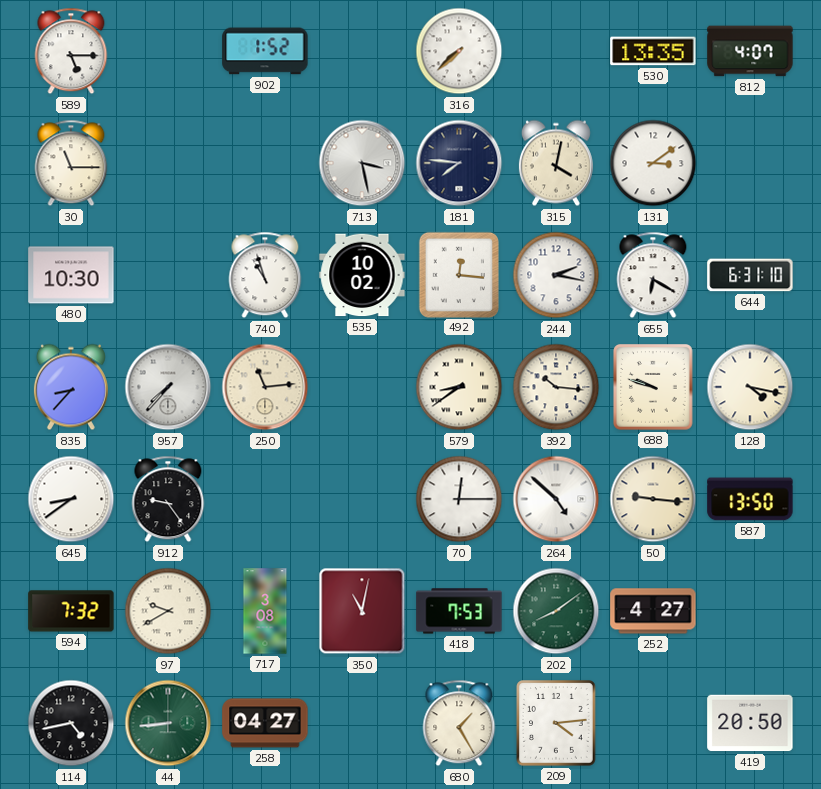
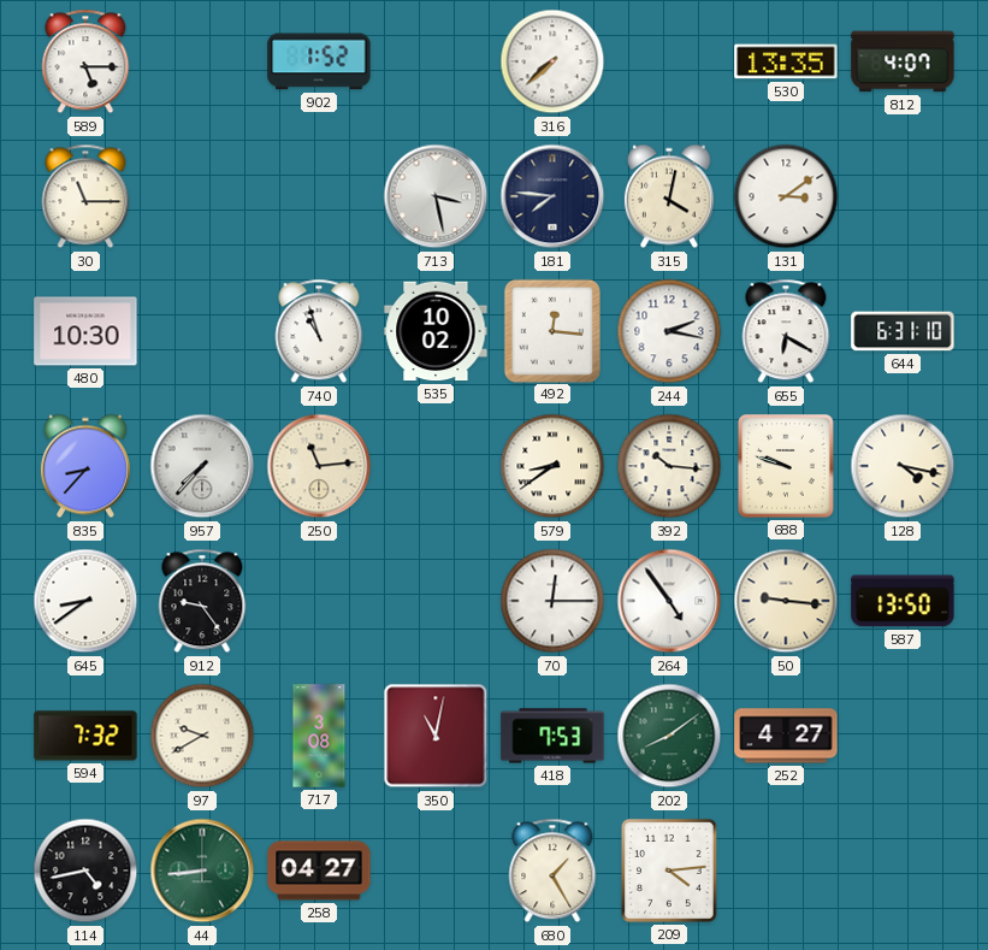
264: 4:52 -> 4:54 (669, 601)
419: 20:50 -> none (750, 723)
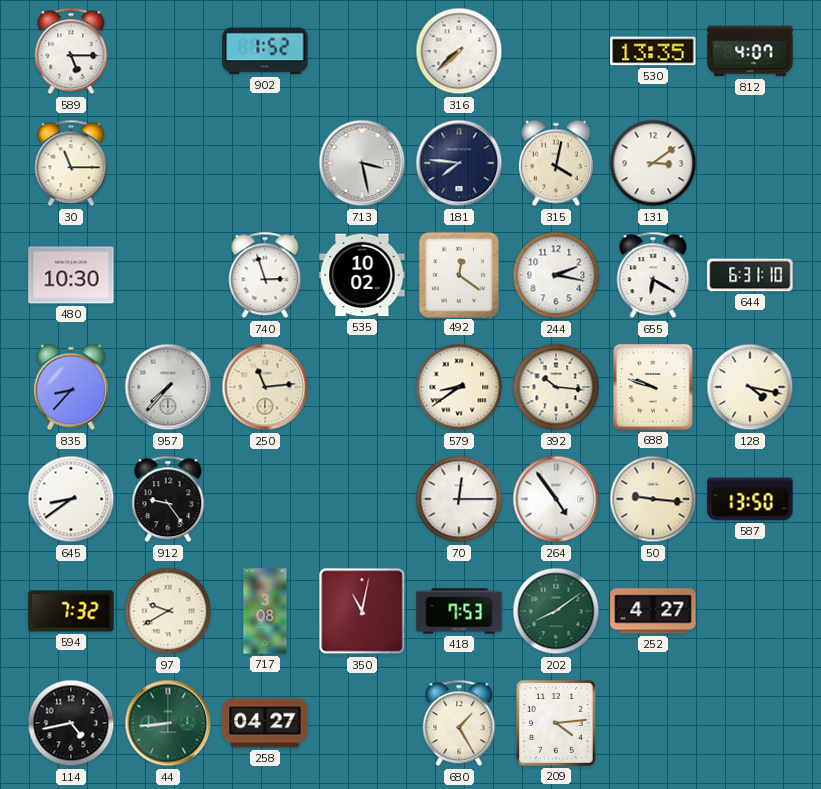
740: 10:57 -> 2:57 (265, 275)
492: 12:16 -> 12:21 (459, 274)
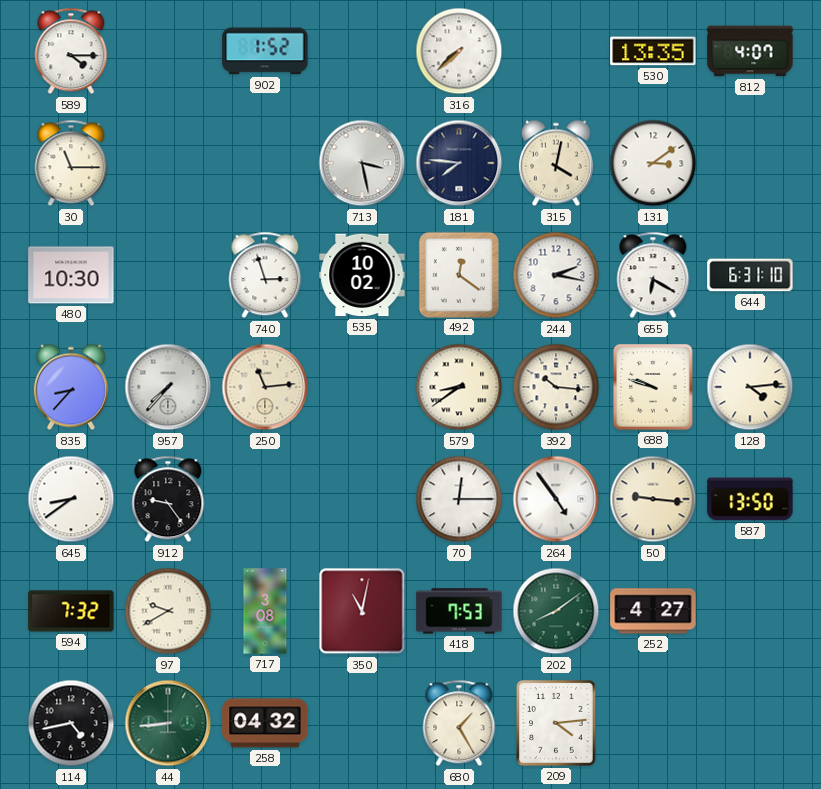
589: 5:15 -> 4:15 (71, 51)
128: 4:17 -> 4:14 (750, 387)
258: 04:27 -> 04:32 (265, 723)
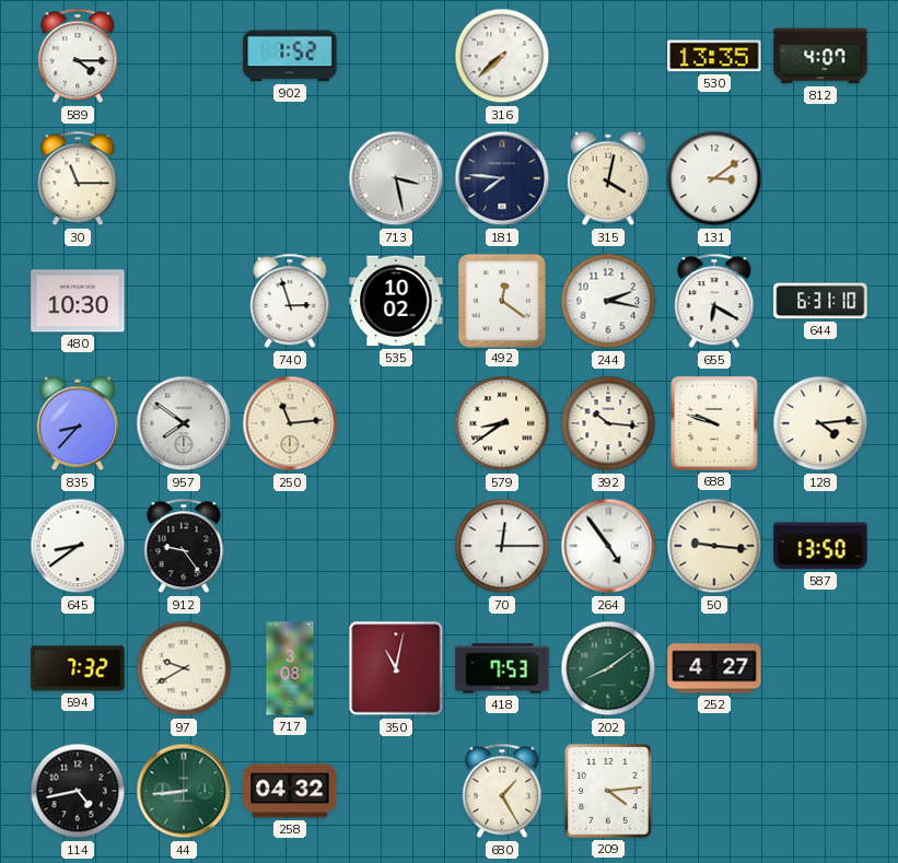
957: 7:37 -> 7:51 (184, 423)
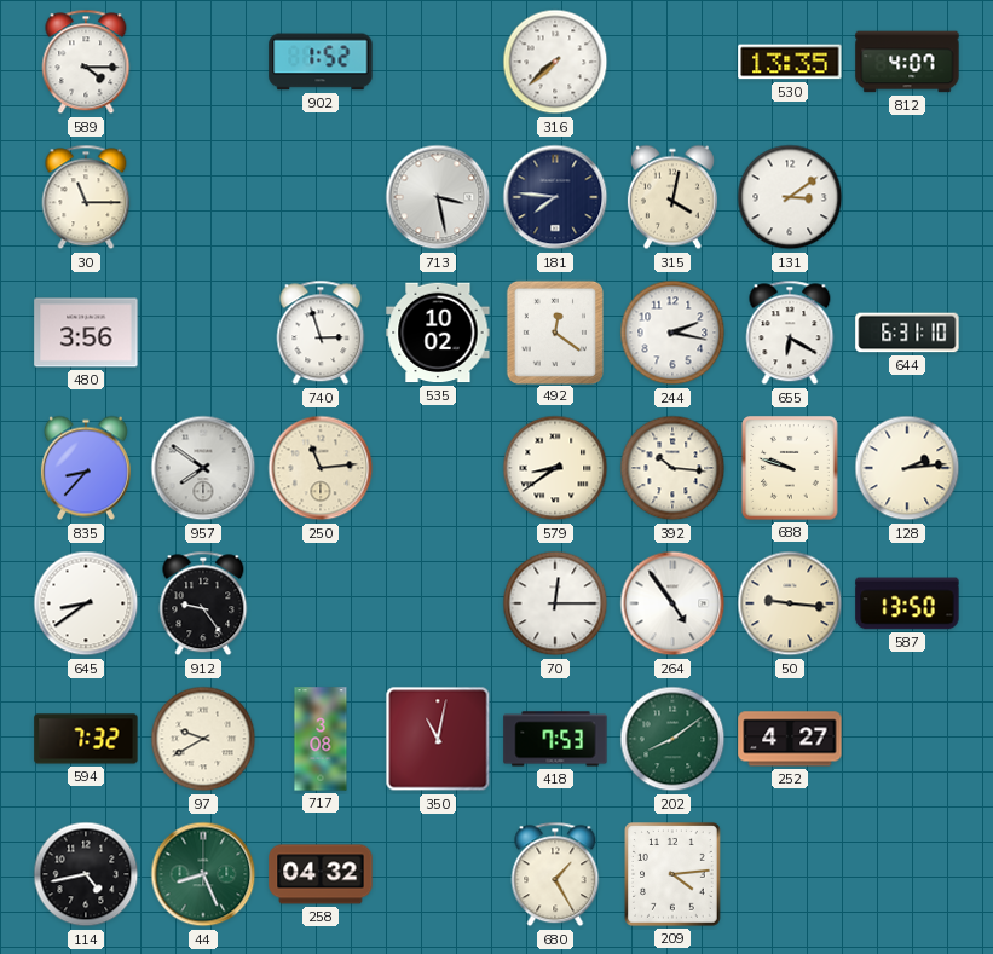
480: 10:30 -> 3:56 (86, 333)
128: 4:14 -> 2:14 (907, 468)
44: 8:44 -> 8:26 (203, 874)
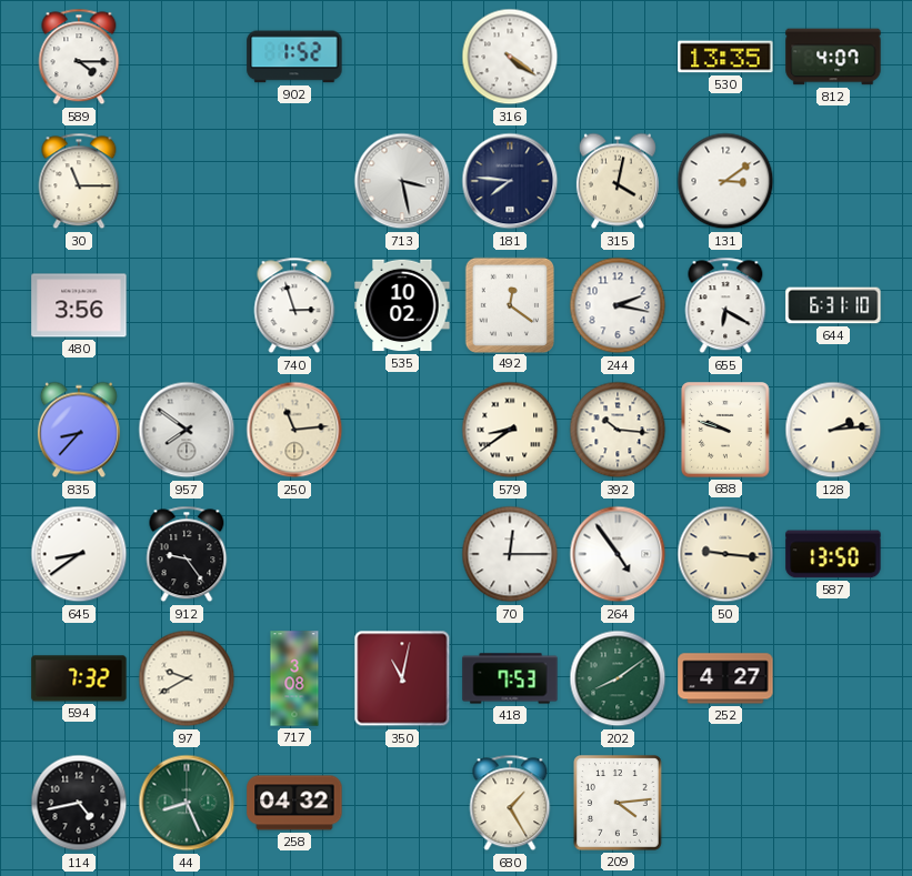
316: 7:38 -> 4:21 (510, 57)
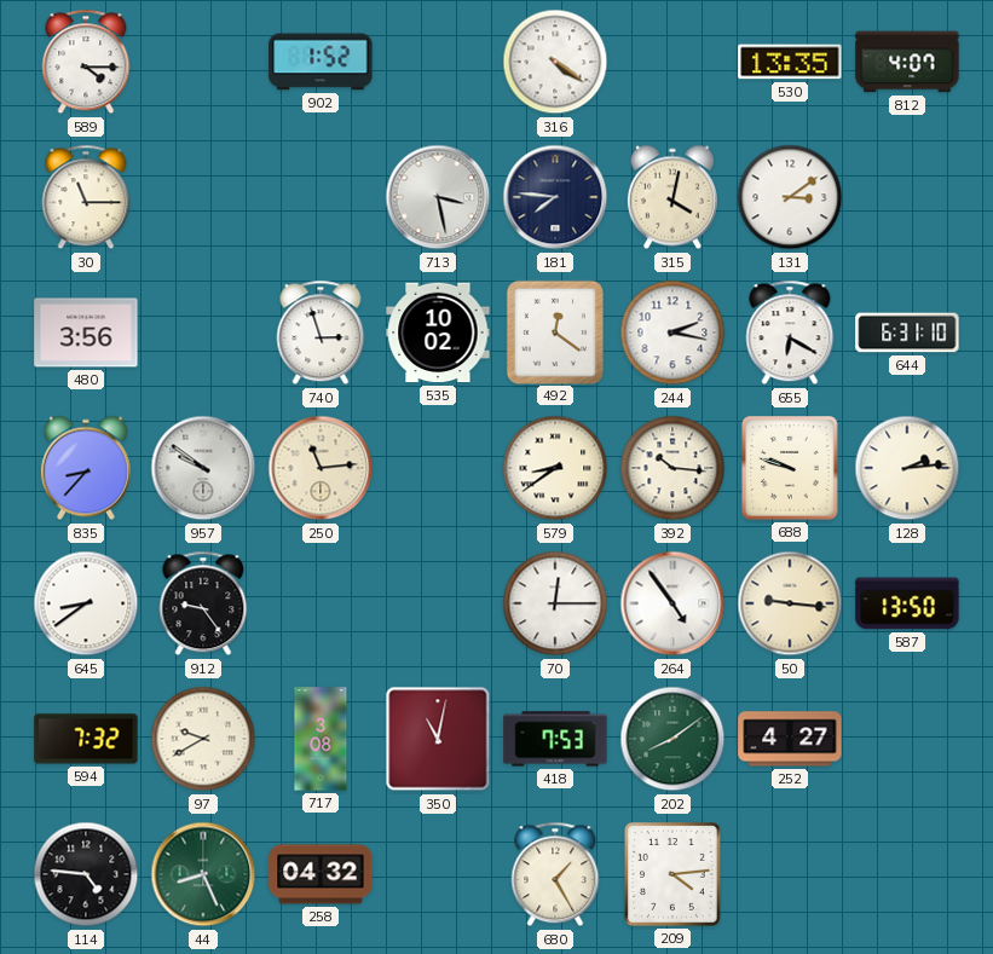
957: 7:51 -> 9:51 (203, 468)
114: 4:43 -> 4:46 (86, 874)
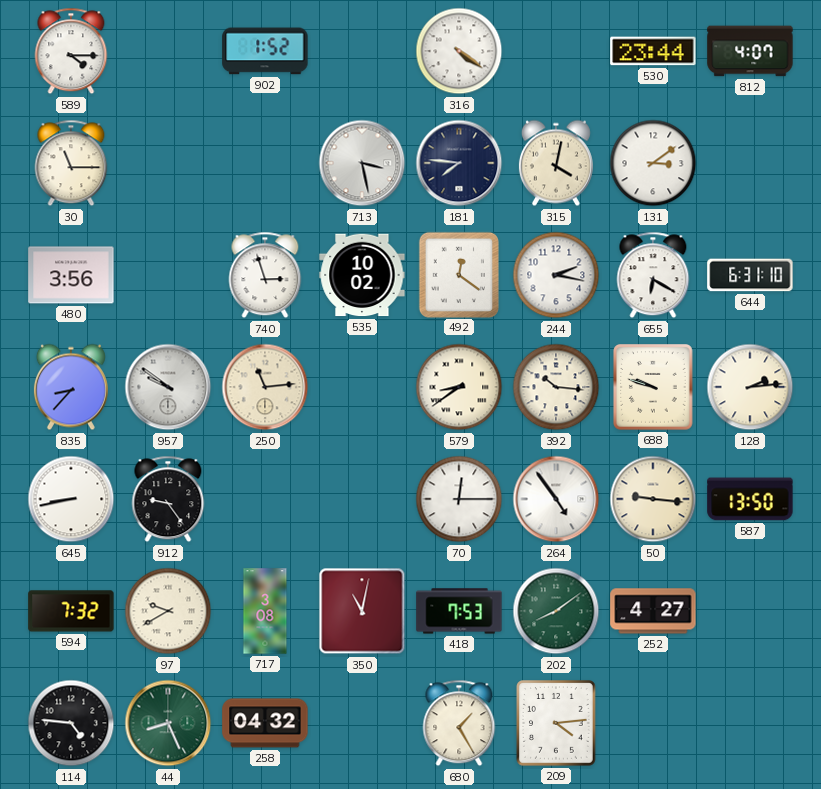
530: 13:35 -> 23:44 (653, 51)
645: 8:39 -> 8:43 (71, 499)
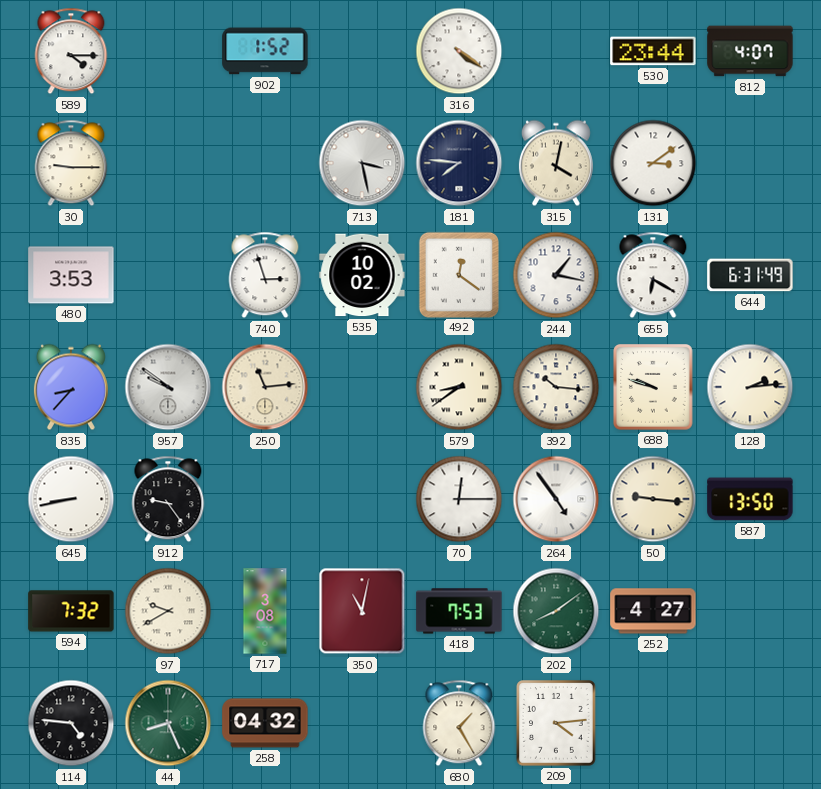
30: 11:15 -> 9:15 (71, 163)
480: 3:56 -> 3:53 (71, 275)
244: 2:17 -> 1:17 (556, 275)
644: 6:31:10 -> 6:31:49 (750, 275)
